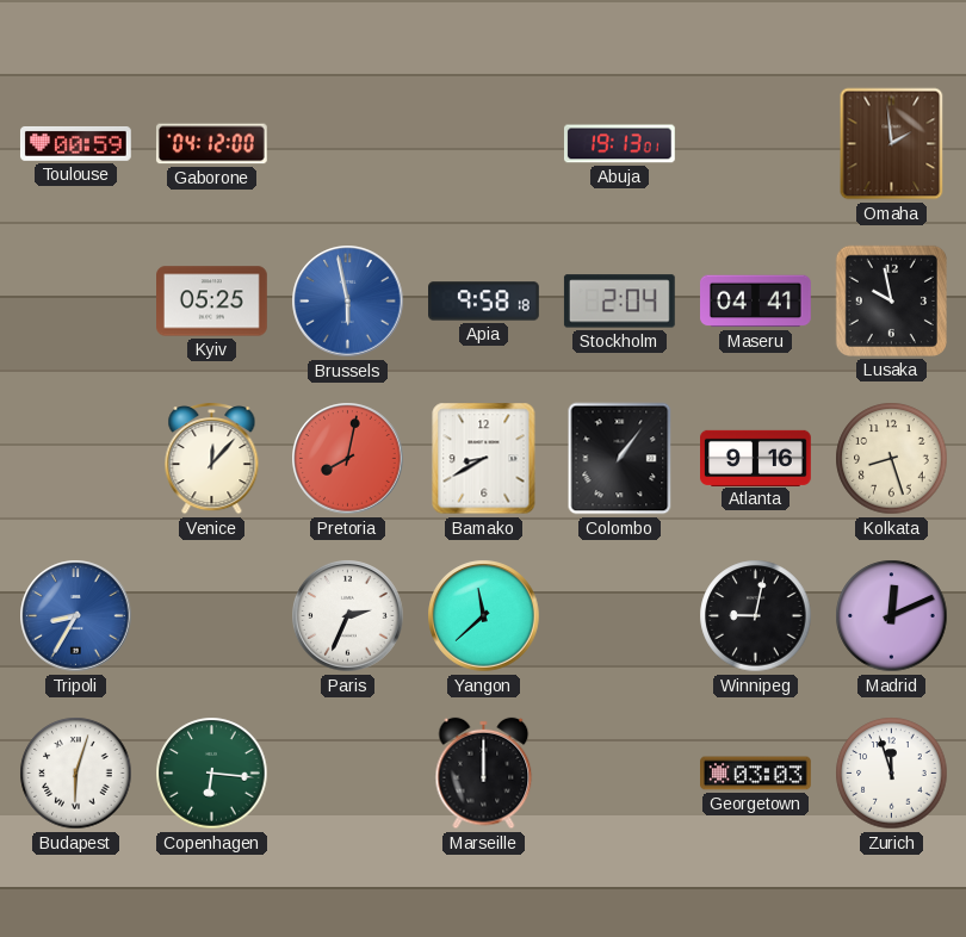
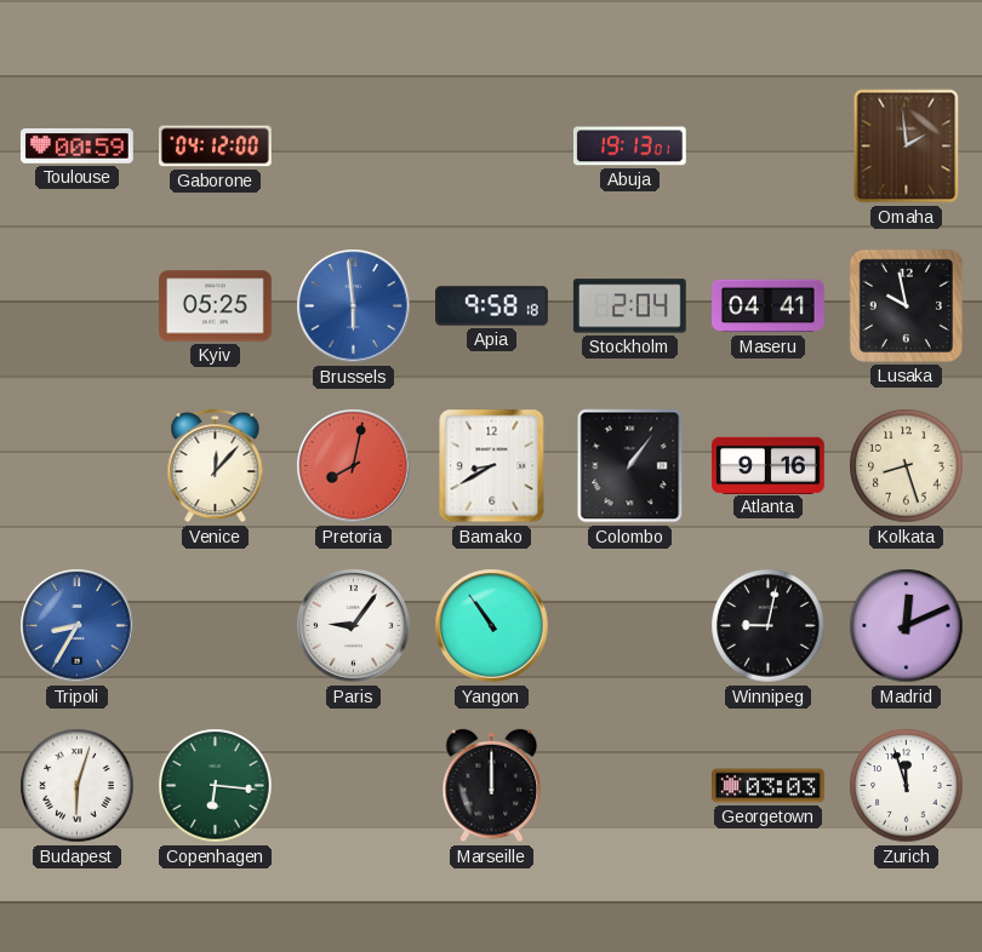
Brussels: 5:58 -> 5:59 (354, 306)
Paris: 2:34 -> 9:06 (354, 626)
Yangon: 11:38 -> 10:54 (492, 626)
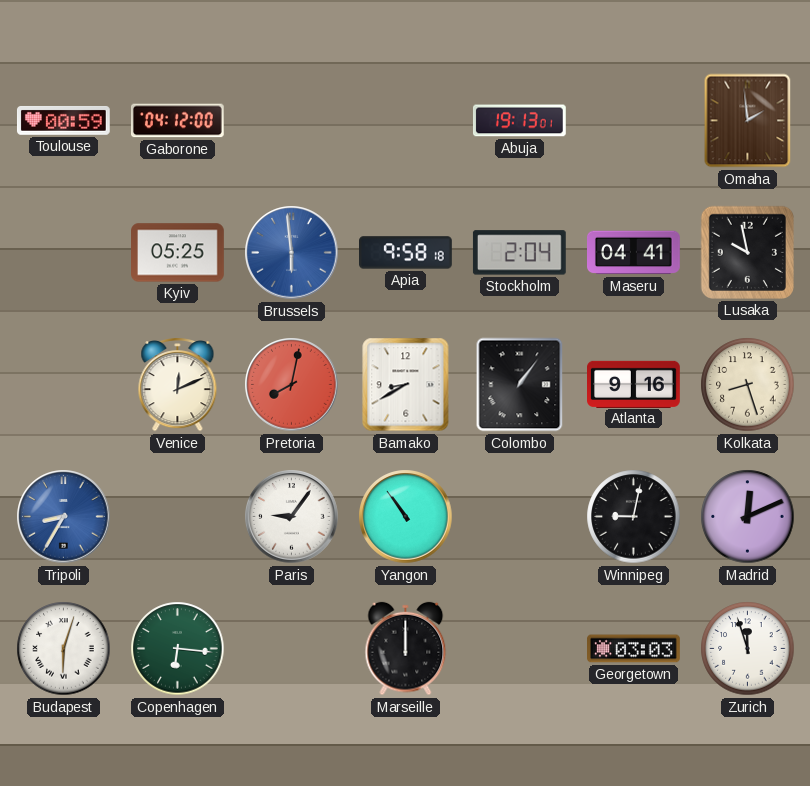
Venice: 12:07 -> 12:11 (178, 385)
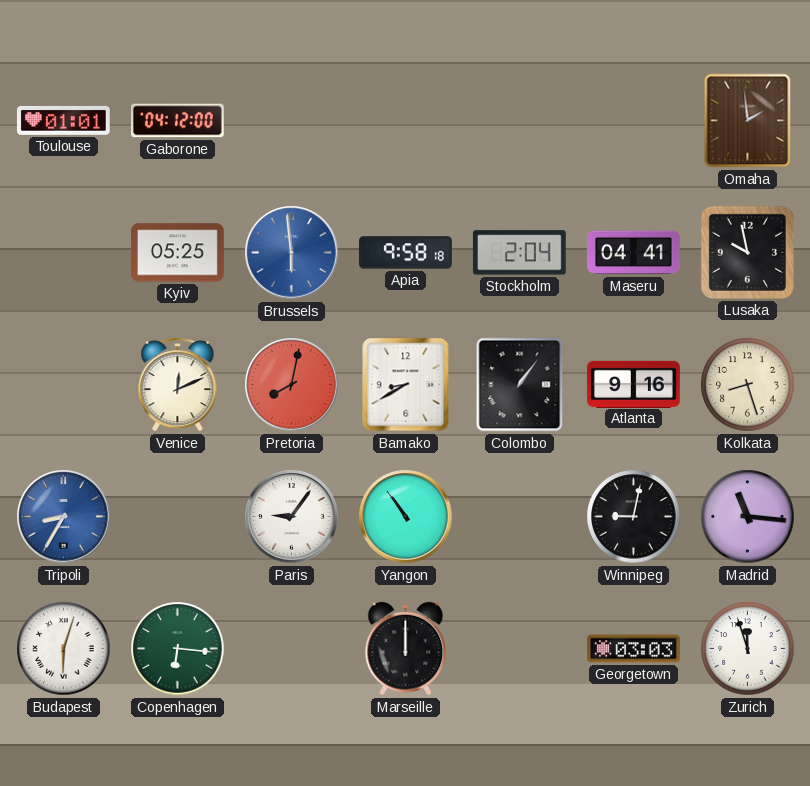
Toulouse: 00:59 -> 01:01 (63, 121)
Abuja: 19:13 -> none (519, 121)
Madrid: 12:11 -> 11:16 (748, 517)
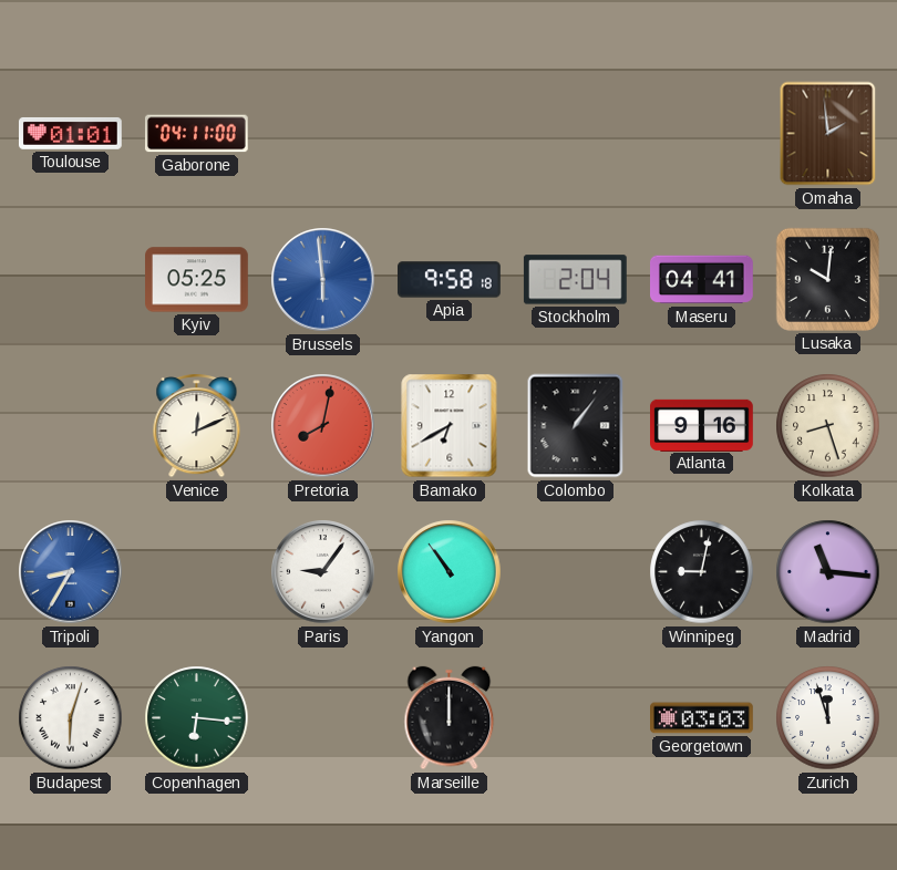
Gaborone: 04:12 -> 04:11 (196, 134)
Lusaka: 9:58 -> 10:01 (827, 279)
Bamako: 8:40 -> 6:40 (450, 426)
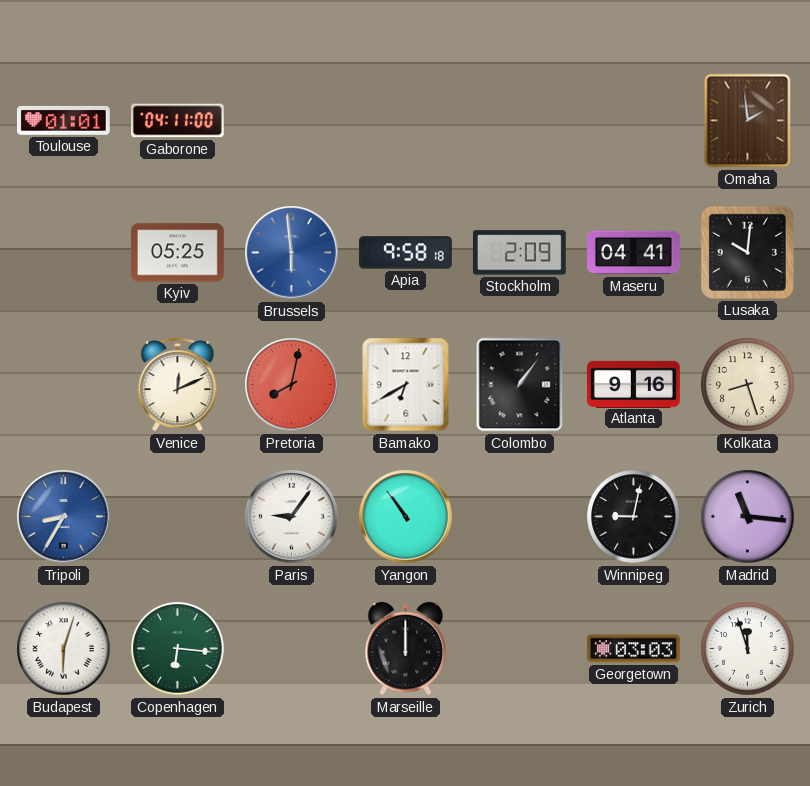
Stockholm: 2:04 -> 2:09 (519, 253)
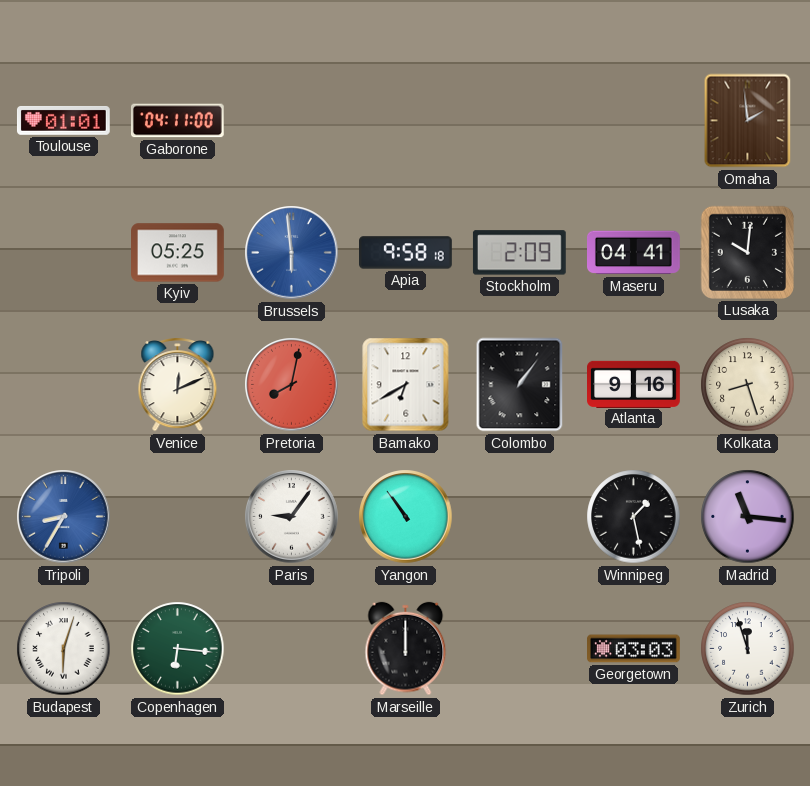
Winnipeg: 9:02 -> 1:28 (634, 517)
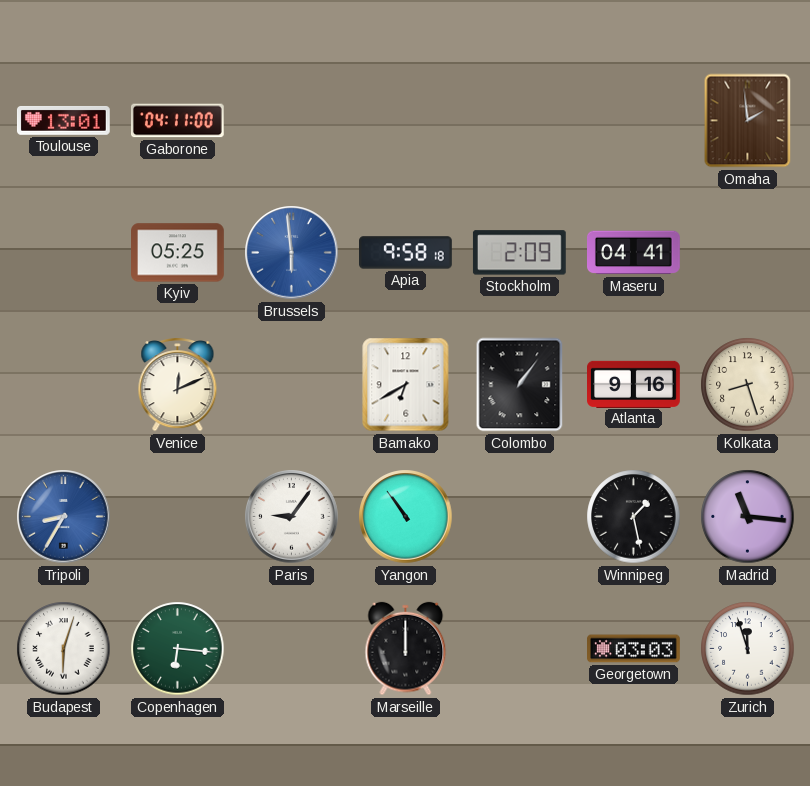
Toulouse: 01:01 -> 13:01 (63, 121)
Lusaka: 10:01 -> none (747, 252)
Pretoria: 8:02 -> none (292, 385)
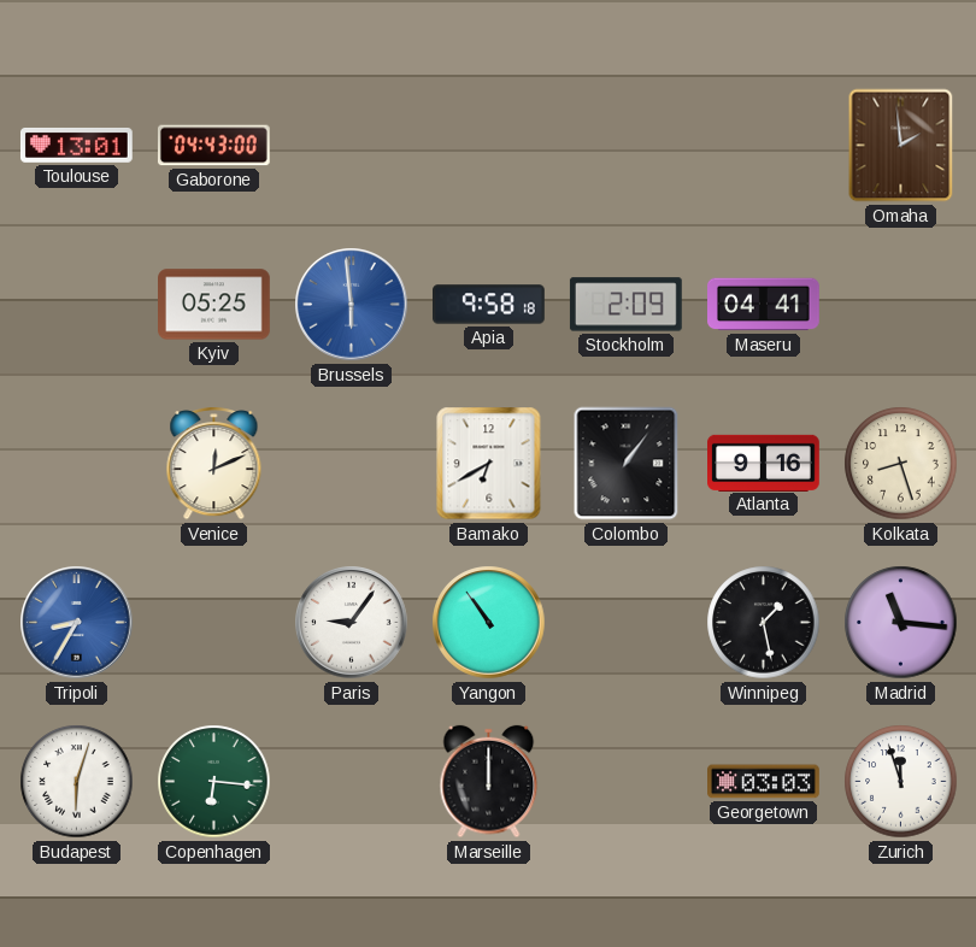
Gaborone: 04:11 -> 04:43 (213, 146)
